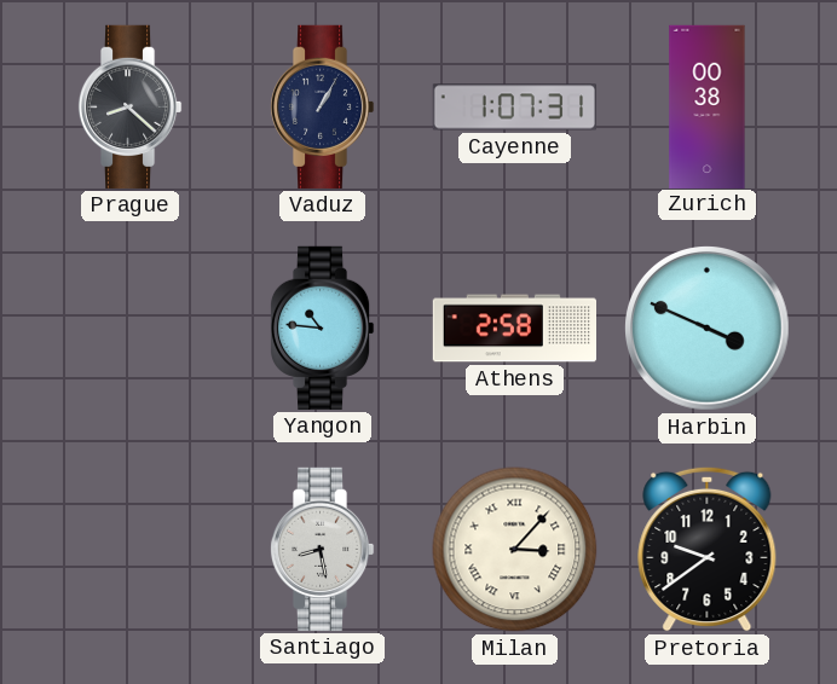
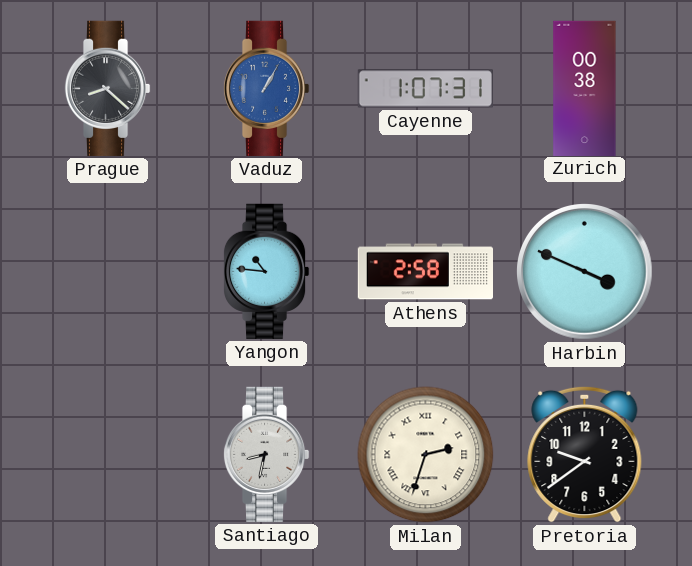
Vaduz dial: navy -> blue (266, 88)
Santiago: 8:28 -> 8:32 (266, 454)
Milan: 3:07 -> 2:33 (426, 455)
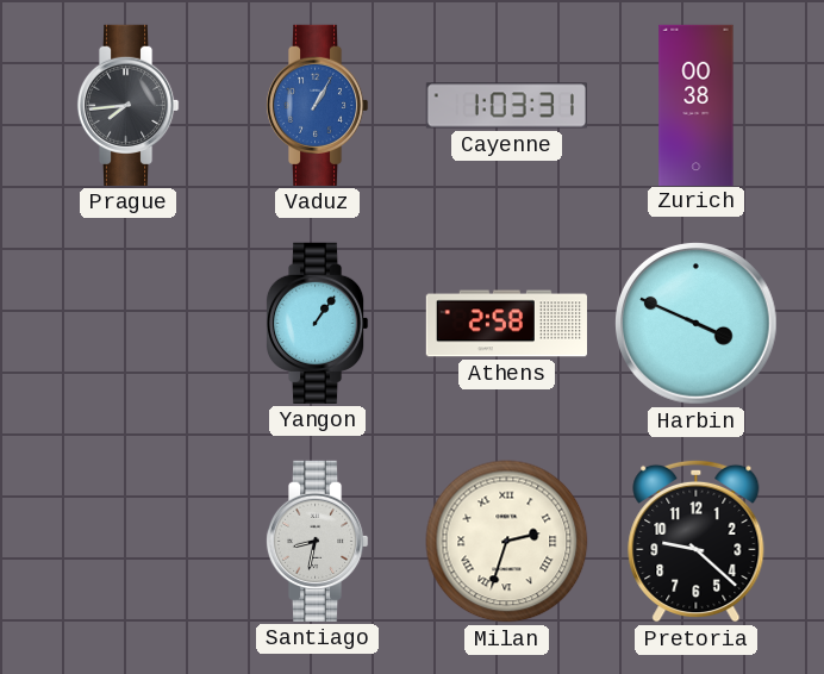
Prague: 8:22 -> 7:44 (127, 105)
Cayenne: 1:07 -> 1:03 (506, 106)
Yangon: 10:46 -> 1:06 (317, 323)
Pretoria: 9:39 -> 9:22 (697, 541)
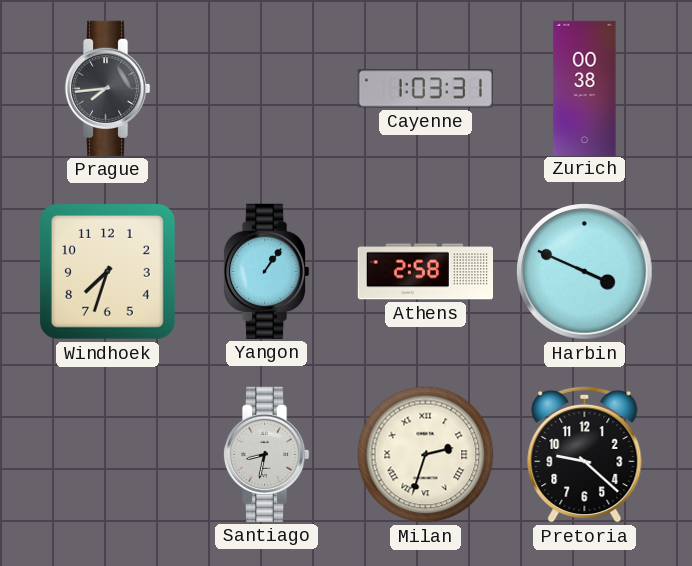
Vaduz: 1:05 -> none (317, 105)
Windhoek: none -> 7:33 (107, 271)
